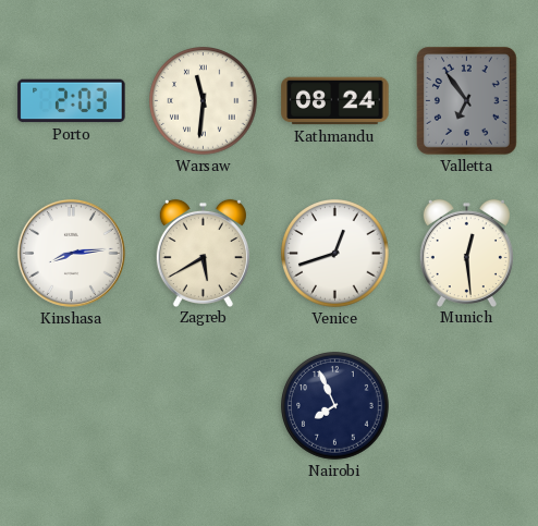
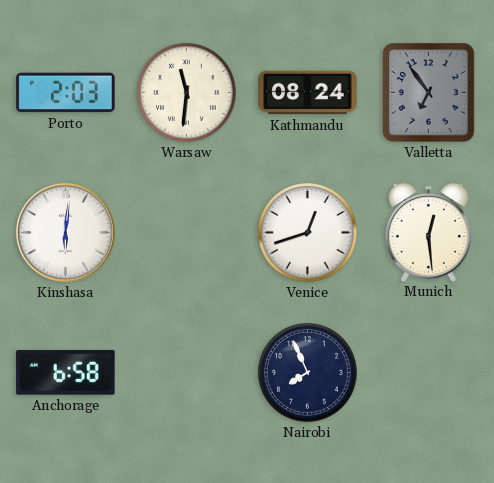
Kinshasa: 8:14 -> 6:01 (65, 232)
Zagreb: 5:40 -> none (203, 253)
Anchorage: none -> 6:58 (66, 373)
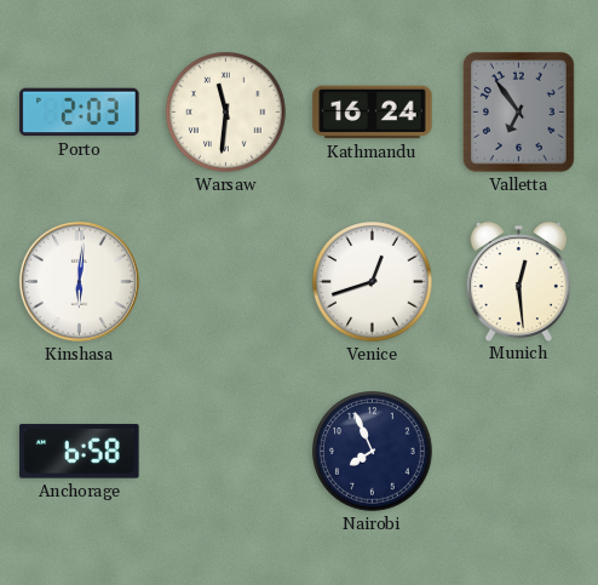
Kathmandu: 08:24 -> 16:24 (373, 113)
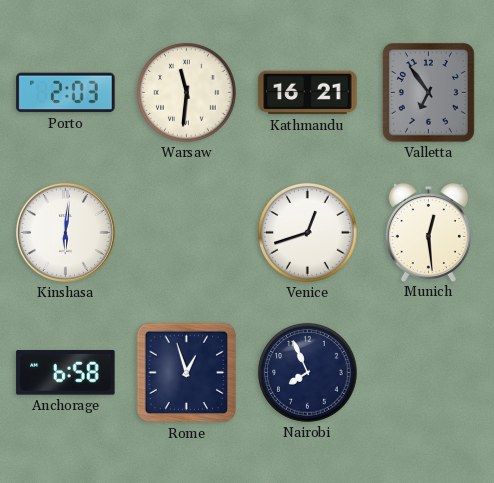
Kathmandu: 16:24 -> 16:21 (308, 93)
Rome: none -> 12:57 (187, 373)
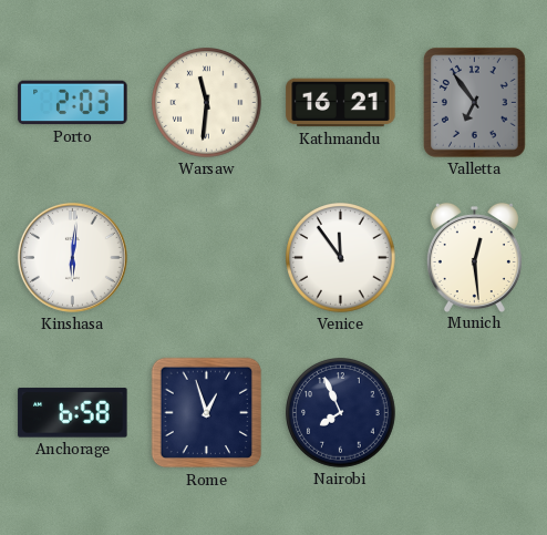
Venice: 12:42 -> 11:54 (341, 258)
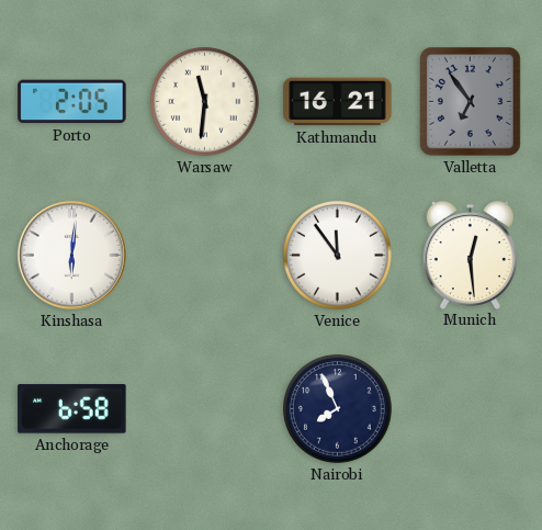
Porto: 2:03 -> 2:05 (72, 102)
Rome: 12:57 -> none (207, 413)
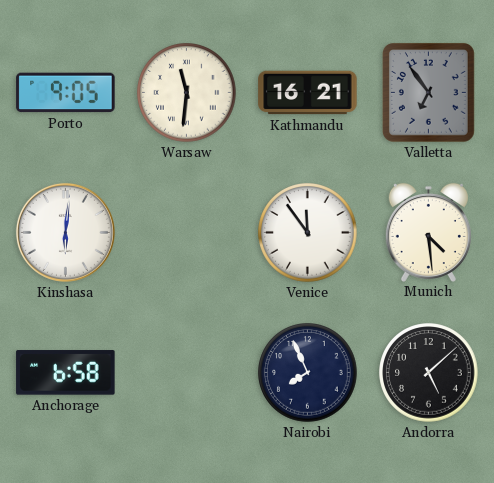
Porto: 2:05 -> 9:05 (66, 93)
Munich: 12:29 -> 4:29 (428, 232)
Andorra: none -> 5:08 (429, 373)
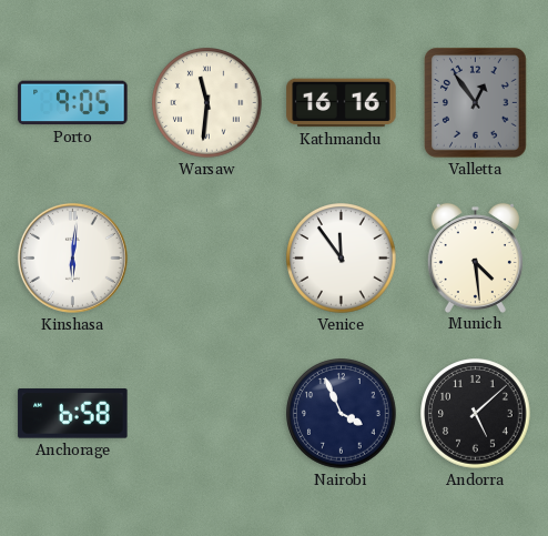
Kathmandu: 16:21 -> 16:16 (342, 103)
Valletta: 6:54 -> 12:54 (475, 103)
Nairobi: 7:56 -> 3:56 (342, 414)
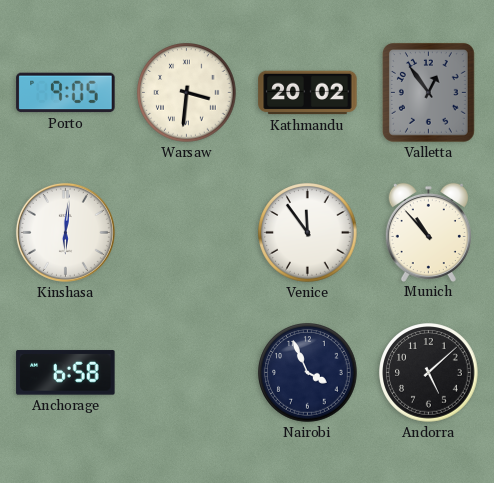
Warsaw: 11:31 -> 3:31 (187, 93)
Kathmandu: 16:16 -> 20:02 (308, 93)
Munich: 4:29 -> 10:53 (428, 232)
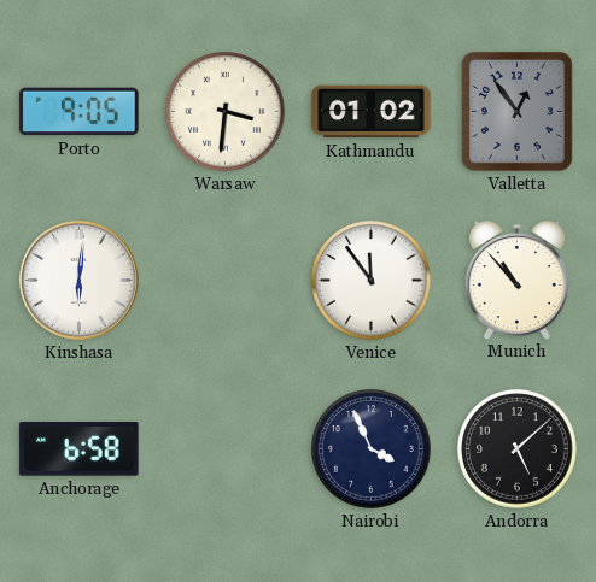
Kathmandu: 20:02 -> 01:02 (372, 112)
